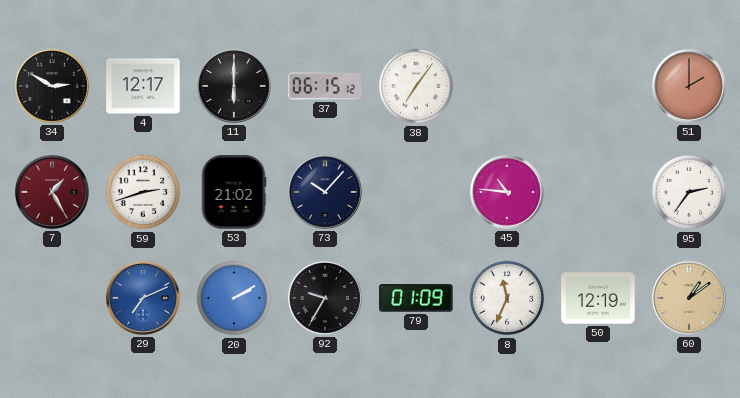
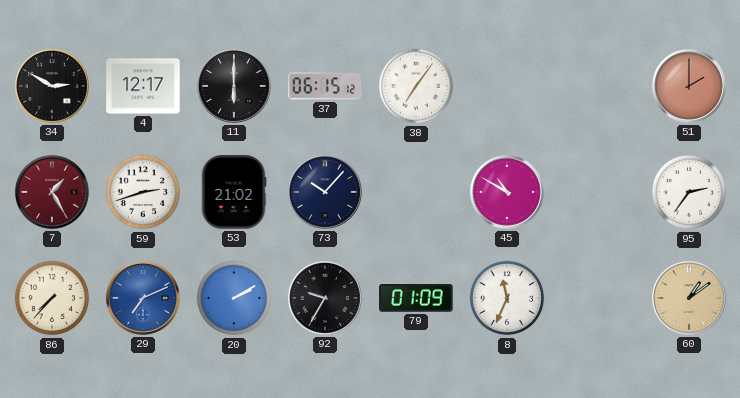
45: 10:46 -> 10:50 (507, 192)
86: none -> 7:37 (52, 298)
50: 12:19 -> none (598, 298)
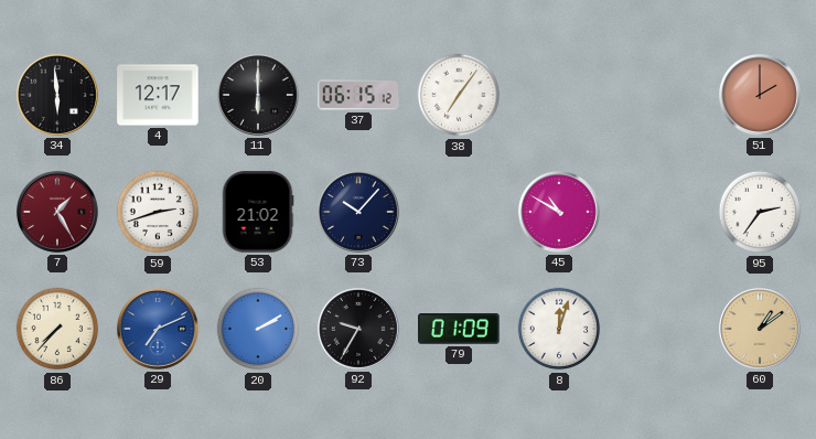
34: 2:50 -> 5:59 (57, 95)
8: 11:34 -> 12:03 (559, 329)
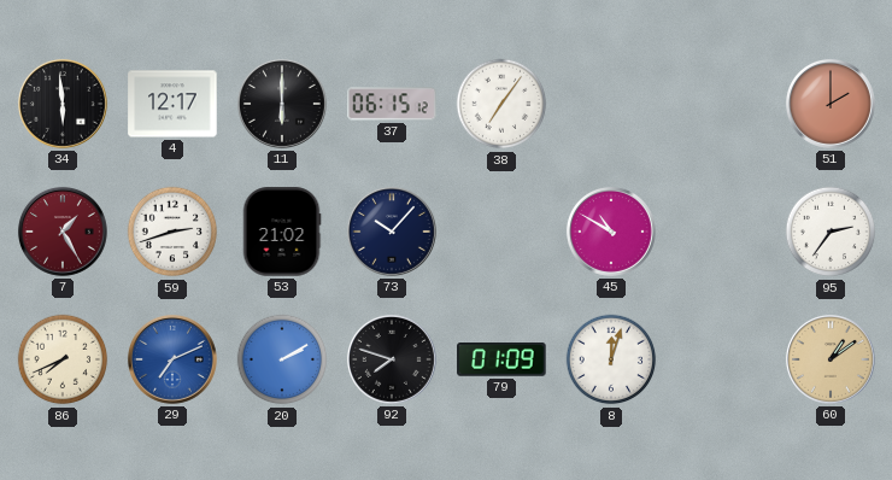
86: 7:37 -> 7:41 (63, 359)
92: 9:35 -> 7:48 (392, 359)
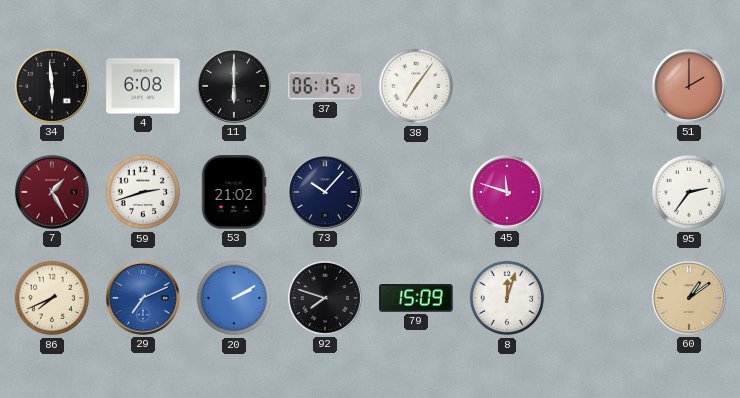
4: 12:17 -> 6:08 (143, 86)
45: 10:50 -> 11:48 (507, 192)
79: 01:09 -> 15:09 (416, 298)
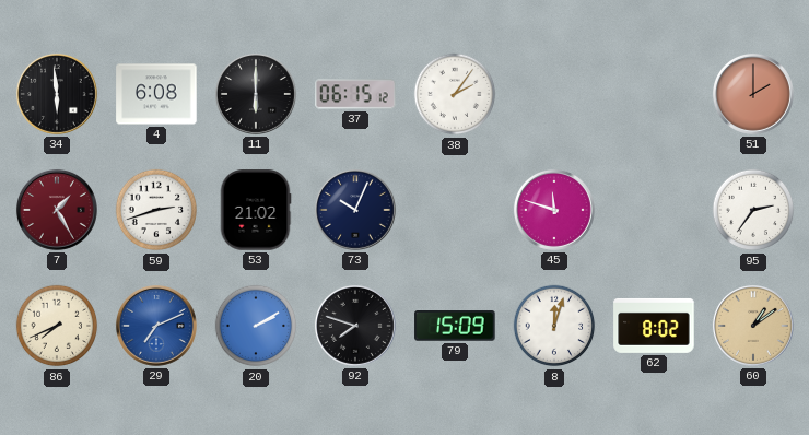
38: 7:06 -> 2:06 (455, 94)
73: 10:07 -> 10:04 (355, 210)
62: none -> 8:02 (654, 326)
